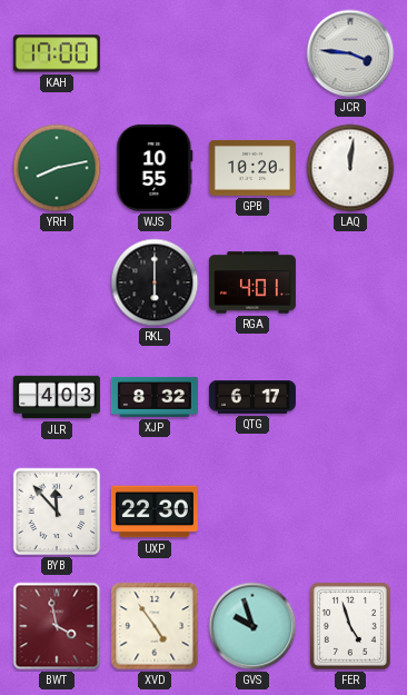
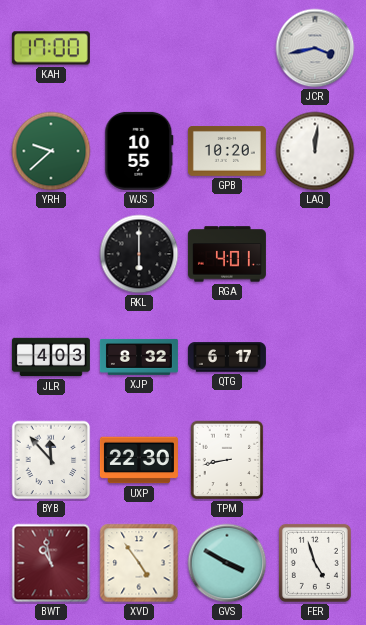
JCR: 3:46 -> 3:43 (315, 48)
YRH: 8:13 -> 9:38 (51, 151)
TPM: none -> 8:43 (227, 460)
BWT: 3:58 -> 10:58 (51, 563)
GVS: 9:57 -> 3:50 (227, 563)
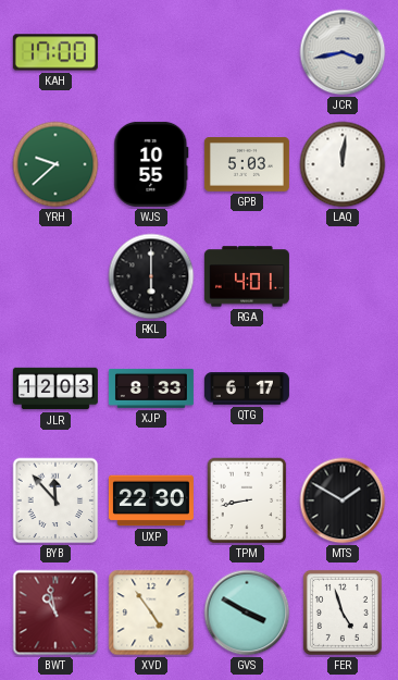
GPB: 10:20 -> 5:03 (247, 165)
JLR: 4:03 -> 12:03 (55, 388)
XJP: 8:32 -> 8:33 (151, 388)
MTS: none -> 1:50 (343, 500)
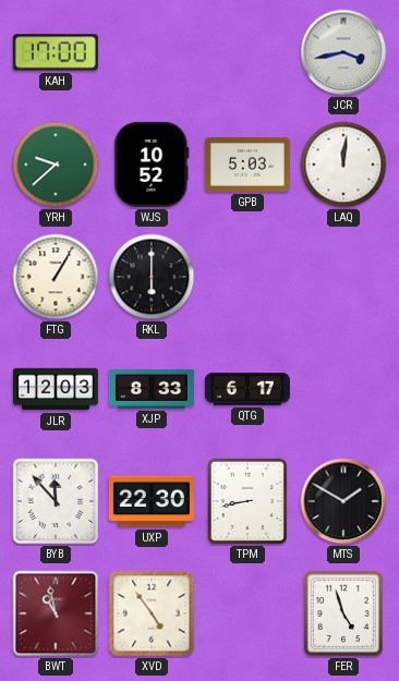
WJS: 10:55 -> 10:52 (152, 165)
FTG: none -> 1:05 (56, 277)
RGA: 4:01 -> none (247, 276)
GVS: 3:50 -> none (247, 613)
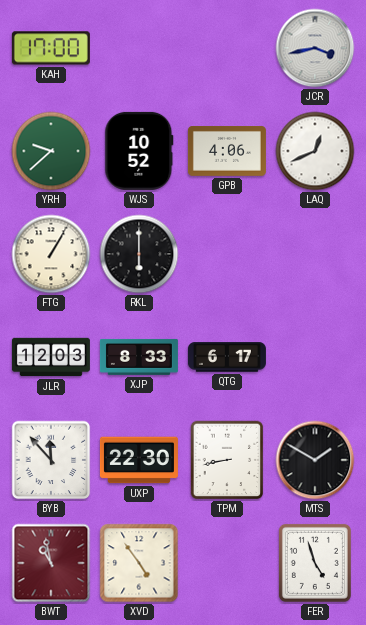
GPB: 5:03 -> 4:06 (227, 152)
LAQ: 12:01 -> 12:41 (315, 151)
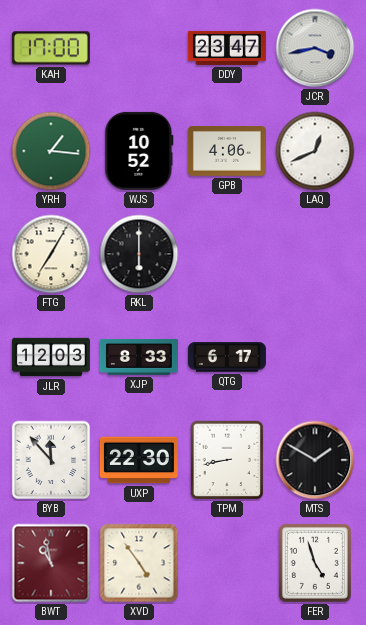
DDY: none -> 23:47 (227, 48)
YRH: 9:38 -> 1:16 (51, 151)
FTG: 1:05 -> 7:05 (51, 254)
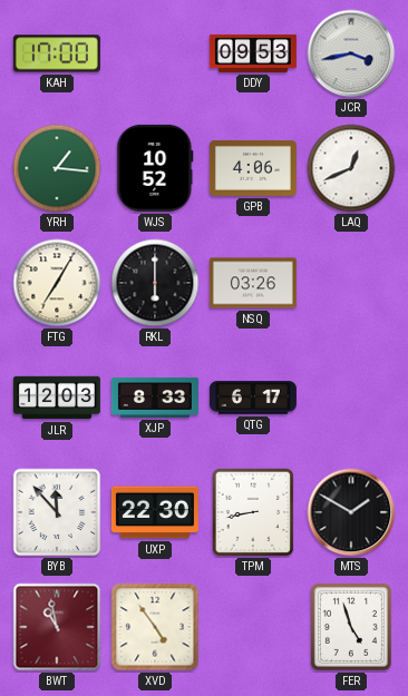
DDY: 23:47 -> 09:53 (253, 53)
NSQ: none -> 03:26 (253, 283)
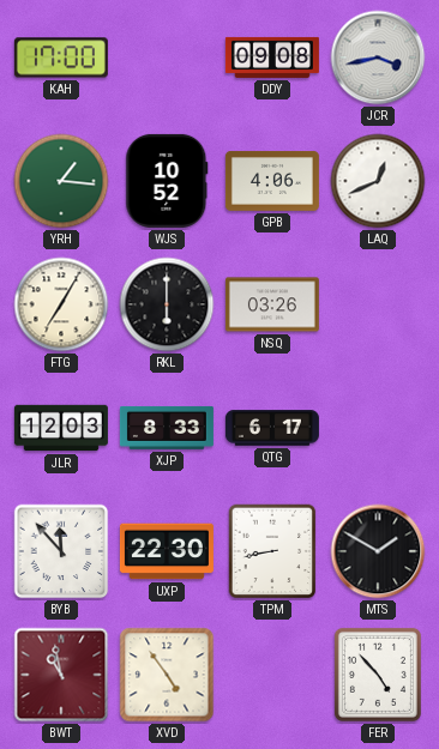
DDY: 09:53 -> 09:08 (272, 58)
FER: 4:57 -> 4:53 (378, 675)
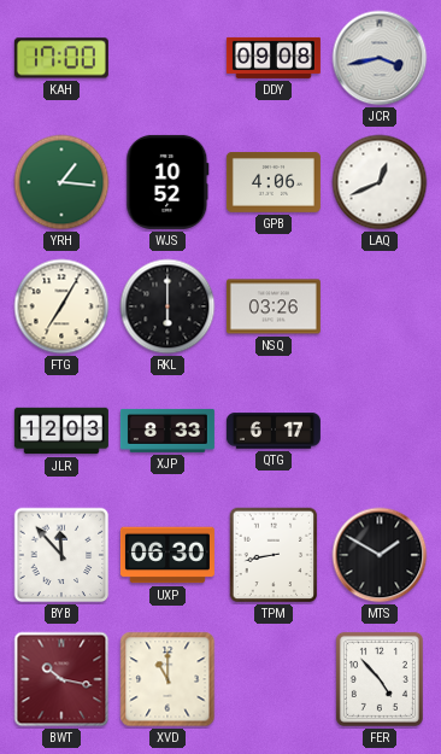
UXP: 22:30 -> 06:30 (167, 555)
BWT: 10:58 -> 10:17 (61, 679)
XVD: 4:54 -> 11:00 (167, 679)
